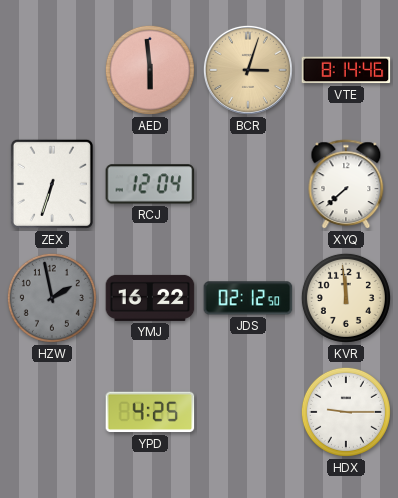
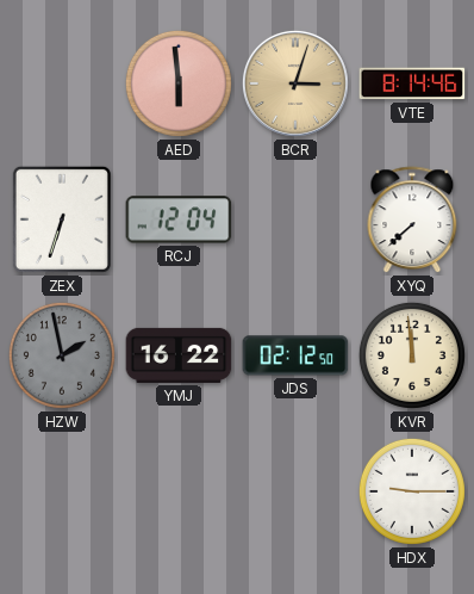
YPD: 4:25 -> none (150, 412)
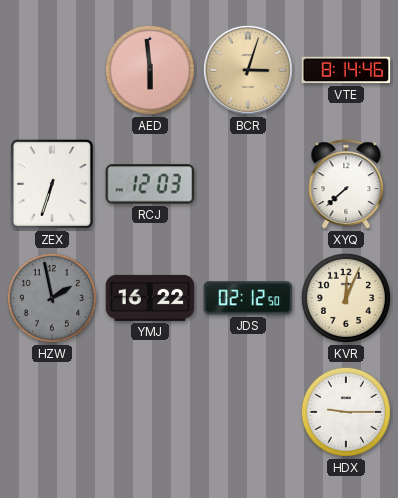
RCJ: 12:04 -> 12:03 (150, 184)
KVR: 11:59 -> 12:04 (346, 298)
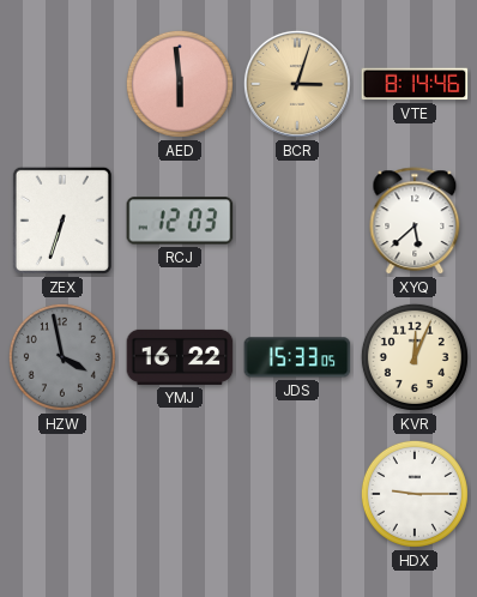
XYQ: 7:38 -> 5:38 (415, 222)
HZW: 1:58 -> 3:58 (62, 357)
JDS: 02:12 -> 15:33 (297, 357)
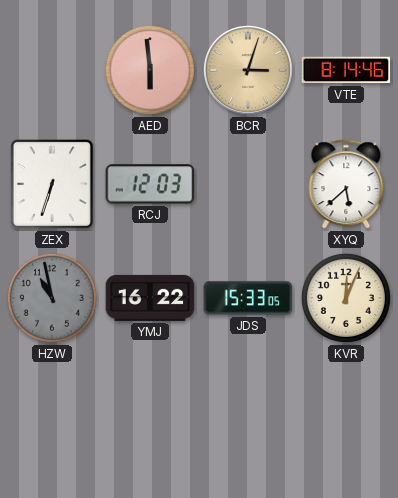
HZW: 3:58 -> 10:58 (52, 298)
HDX: 9:15 -> none (415, 494)
